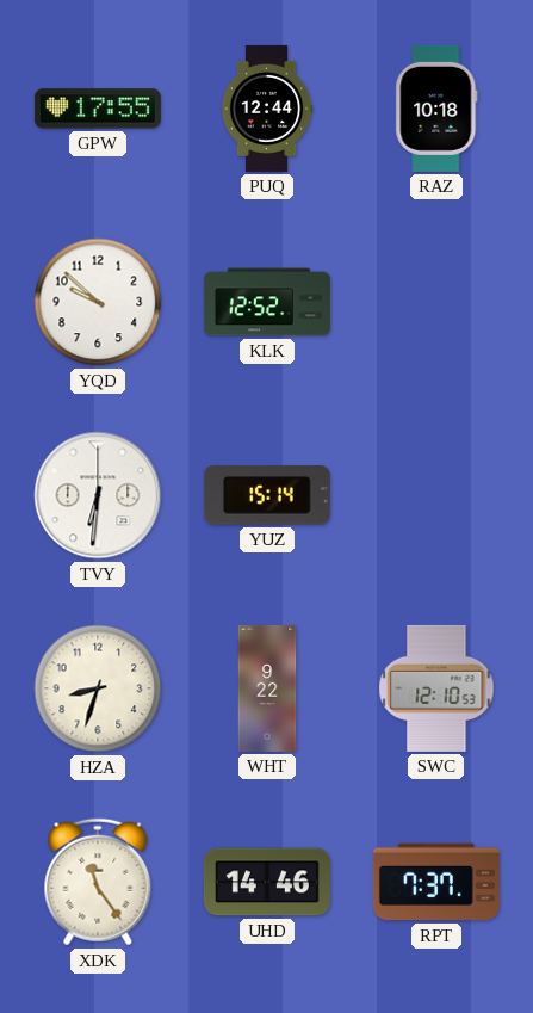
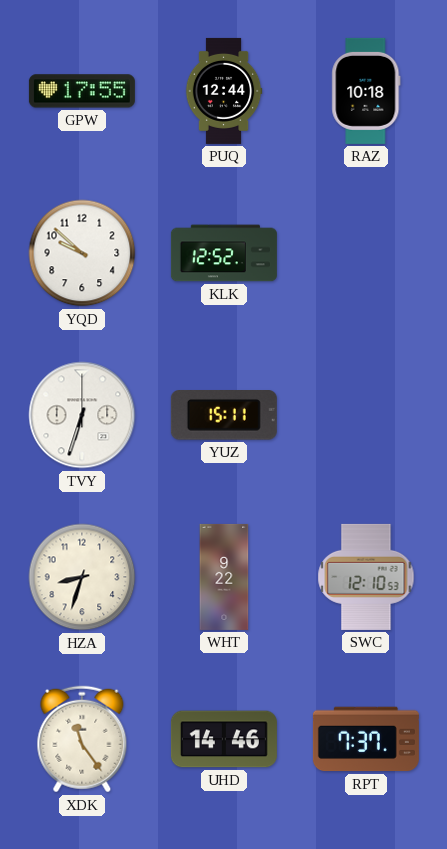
TVY: 6:31 -> 6:33 (82, 415)
YUZ: 15:14 -> 15:11 (224, 416)
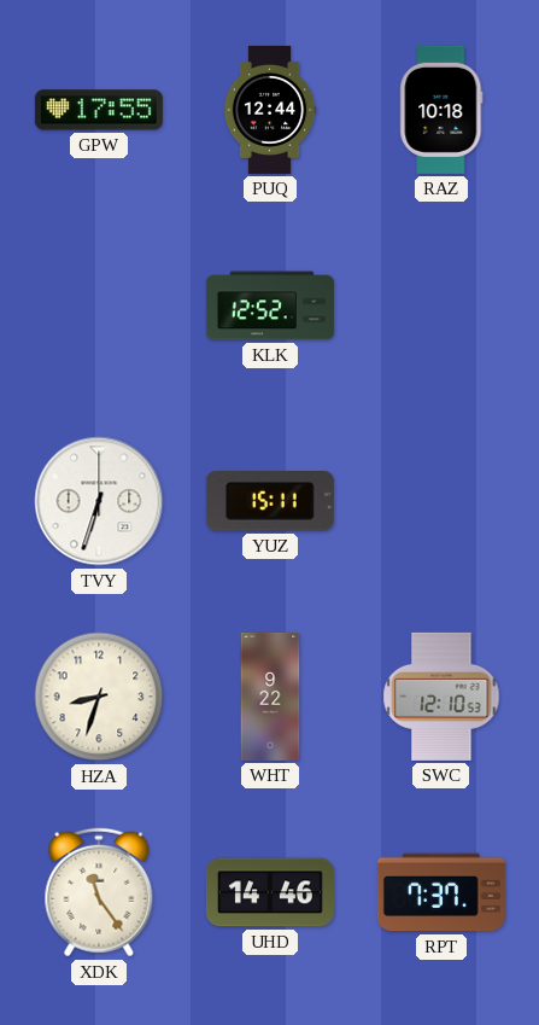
YQD: 9:52 -> none (82, 253)
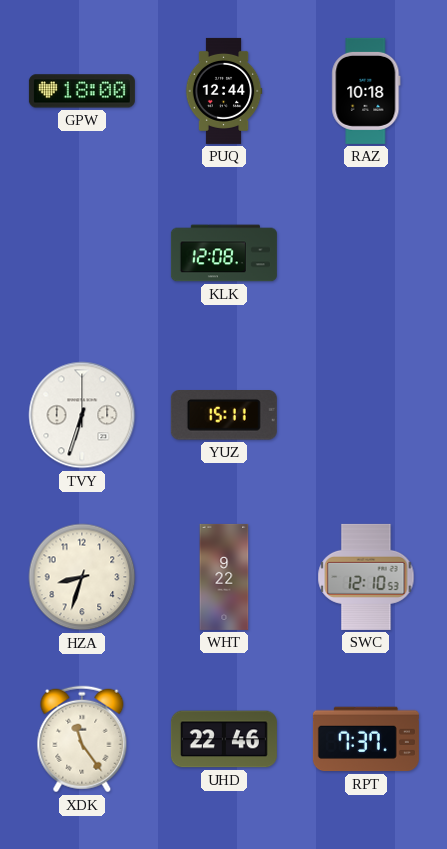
GPW: 17:55 -> 18:00 (82, 91)
KLK: 12:52 -> 12:08 (224, 253)
UHD: 14:46 -> 22:46 (224, 739)
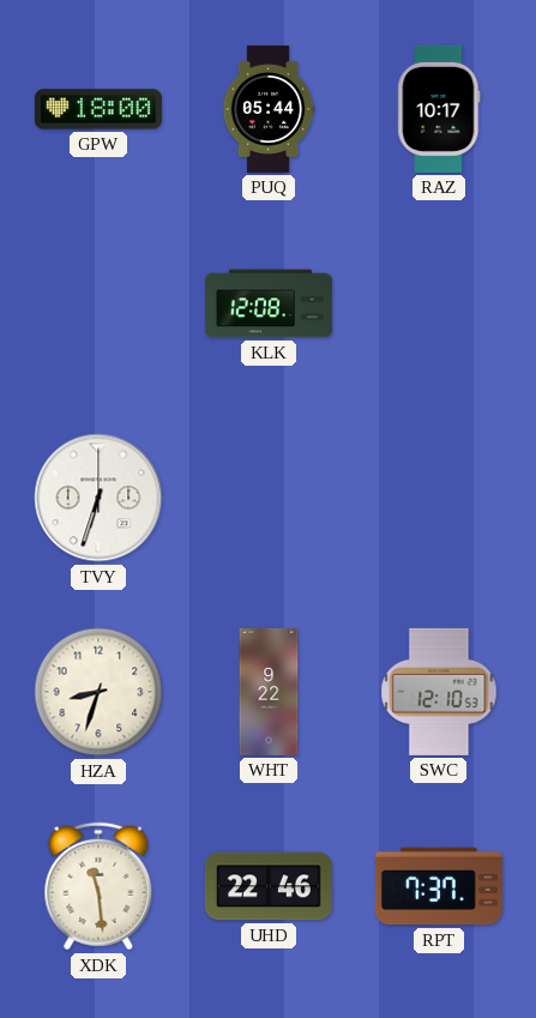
PUQ: 12:44 -> 05:44 (269, 109)
RAZ: 10:18 -> 10:17 (439, 109)
YUZ: 15:11 -> none (224, 416)
XDK: 11:24 -> 11:29 (98, 886)
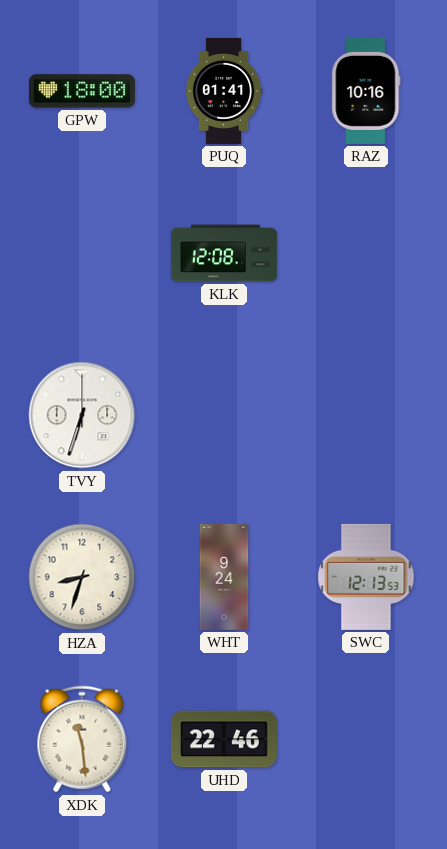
PUQ: 05:44 -> 01:41 (224, 91)
RAZ: 10:17 -> 10:16 (366, 91)
WHT: 9:22 -> 9:24 (224, 577)
SWC: 12:10 -> 12:13 (366, 577)
RPT: 7:37 -> none (439, 886)
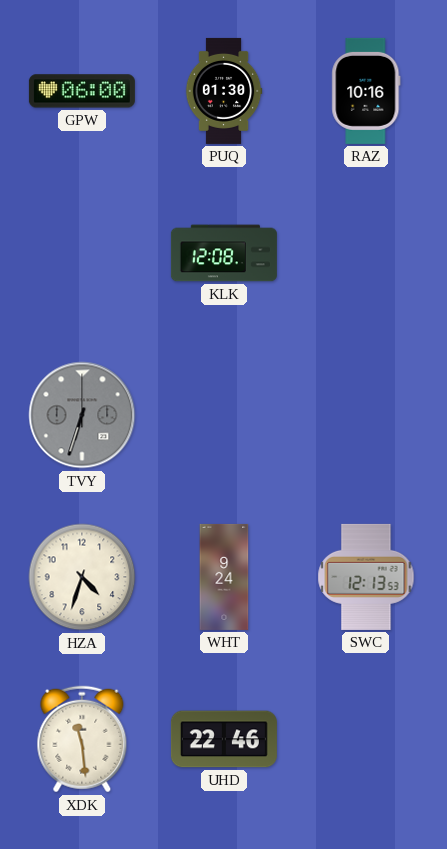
GPW: 18:00 -> 06:00 (82, 91)
PUQ: 01:41 -> 01:30 (224, 91)
TVY dial: white -> grey (82, 415)
HZA: 8:33 -> 4:33 (82, 577)
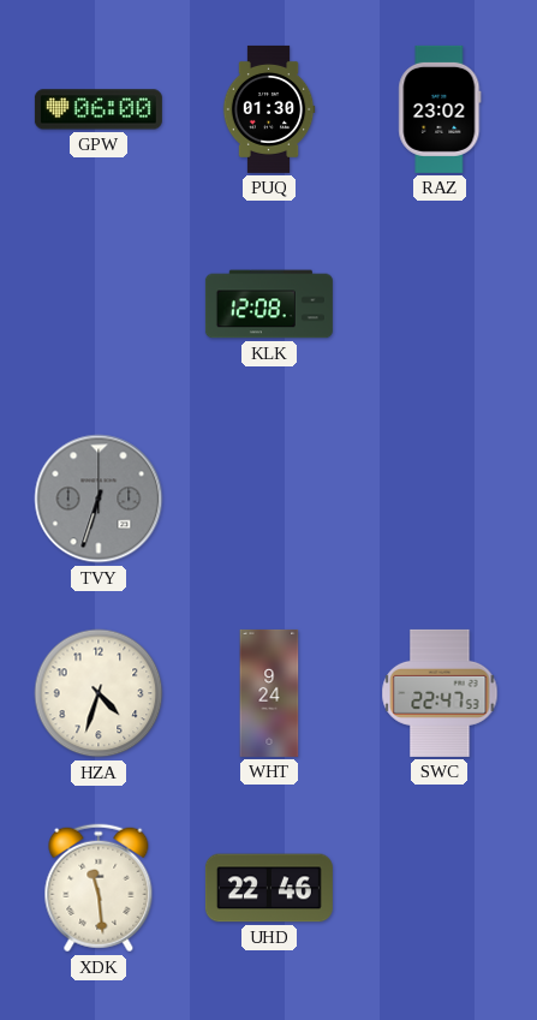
RAZ: 10:16 -> 23:02 (440, 109)
SWC: 12:13 -> 22:47 (440, 693)
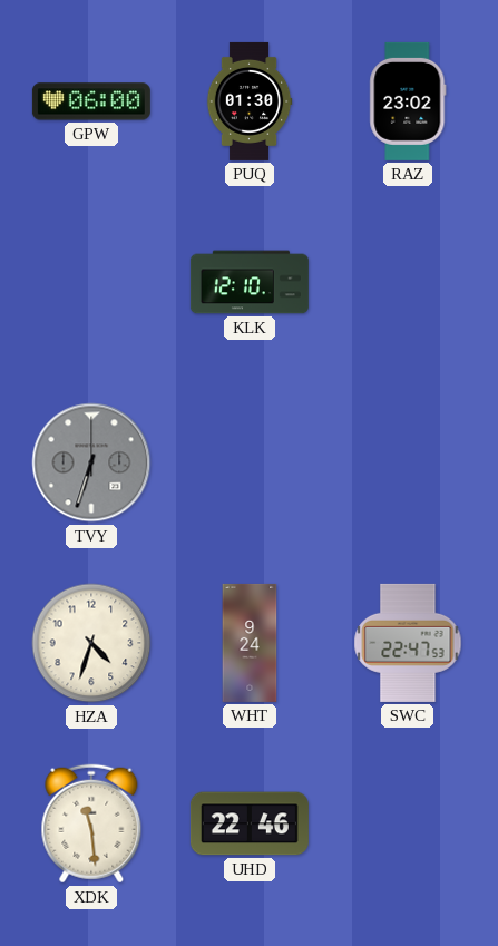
KLK: 12:08 -> 12:10 (250, 282)
